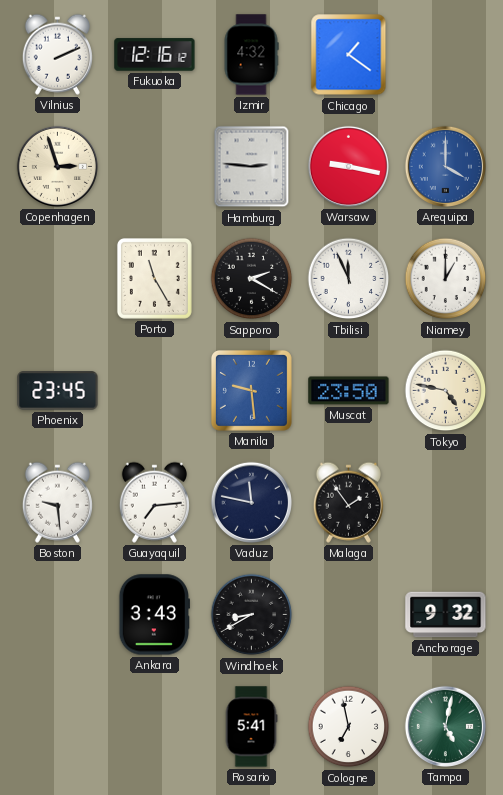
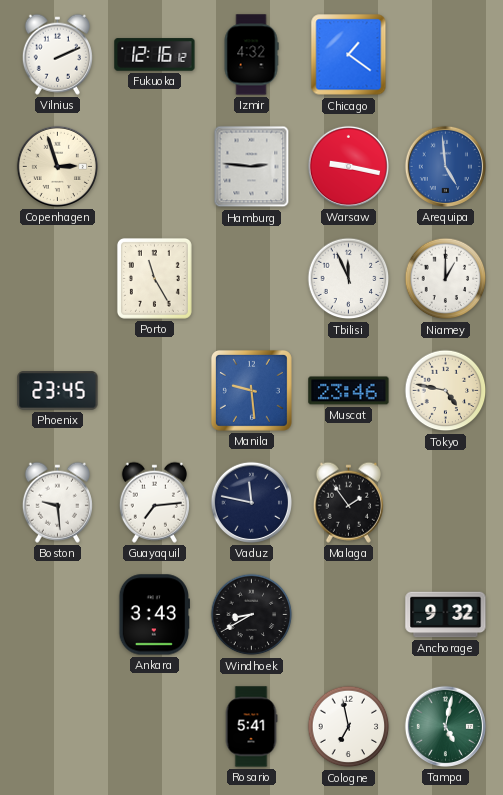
Arequipa: 4:00 -> 4:59 (445, 166)
Sapporo: 2:20 -> none (252, 279)
Muscat: 23:50 -> 23:46 (349, 391)
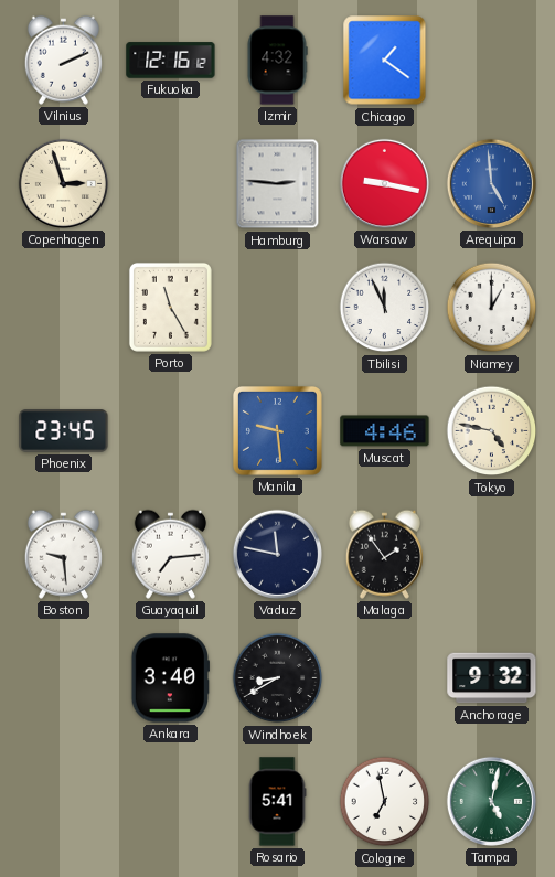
Muscat: 23:46 -> 4:46 (385, 431)
Ankara: 3:43 -> 3:40 (170, 678)
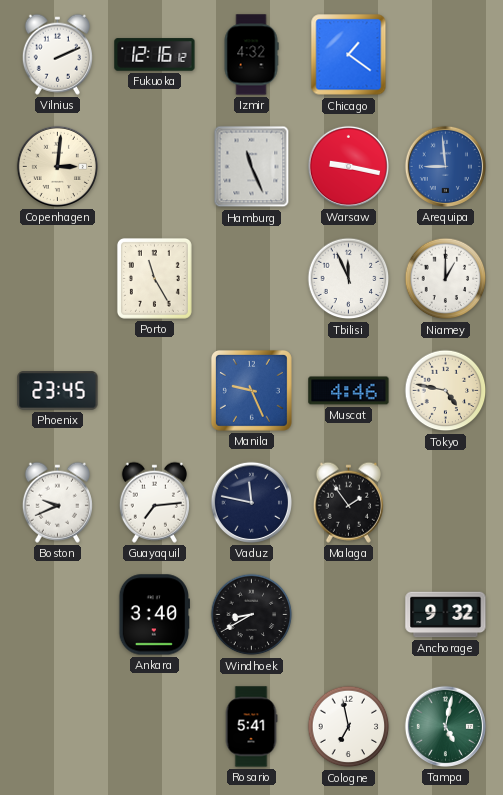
Copenhagen: 2:57 -> 3:01 (57, 166)
Hamburg: 2:46 -> 11:26 (252, 167)
Arequipa: 4:59 -> 8:59 (445, 166)
Manila: 9:29 -> 9:26 (251, 390)
Boston: 9:29 -> 9:41 (57, 502)
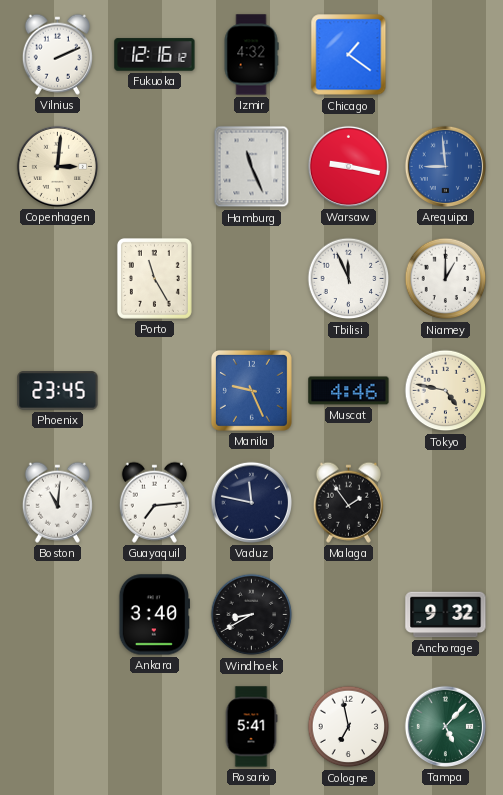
Boston: 9:41 -> 11:01 (57, 502)
Tampa: 5:02 -> 5:07 (445, 726)
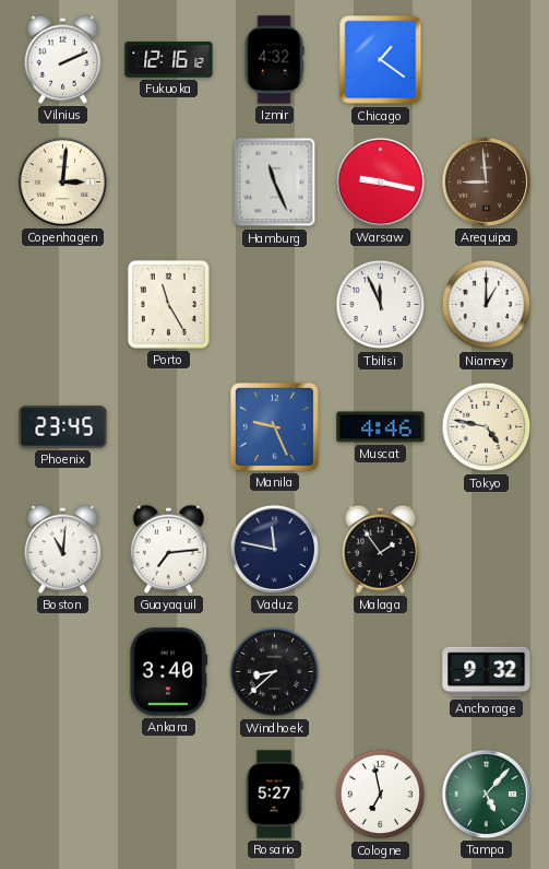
Arequipa dial: blue -> brown (486, 181)
Windhoek: 8:40 -> 8:38 (275, 672)
Rosario: 5:41 -> 5:27 (274, 795)
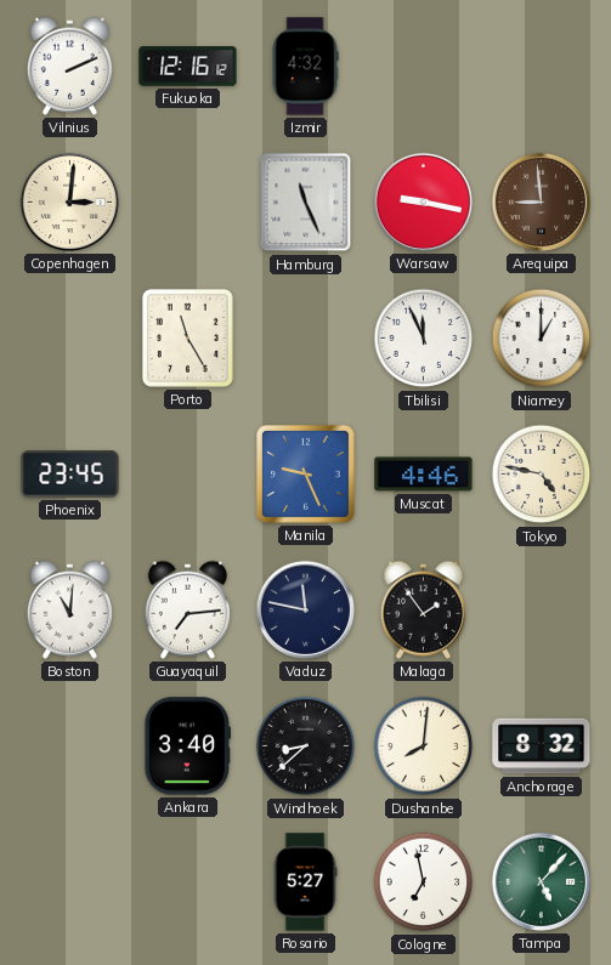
Chicago: 1:21 -> none (381, 60)
Dushanbe: none -> 8:01 (424, 747)
Anchorage: 9:32 -> 8:32 (542, 747)
